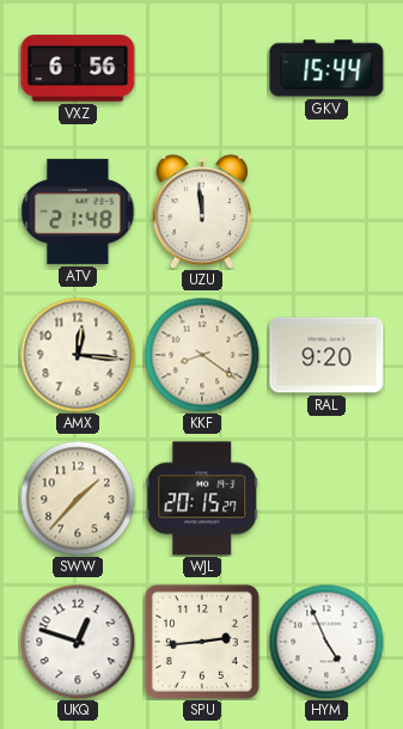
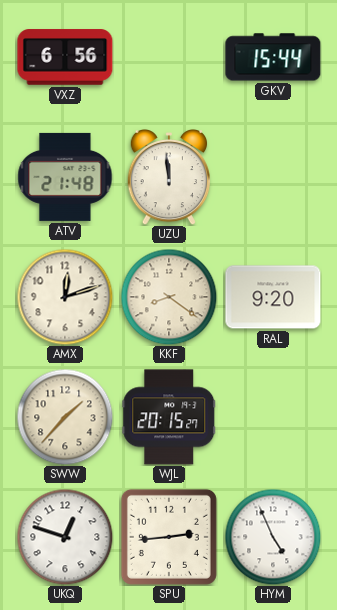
AMX: 12:16 -> 12:12 (65, 297)
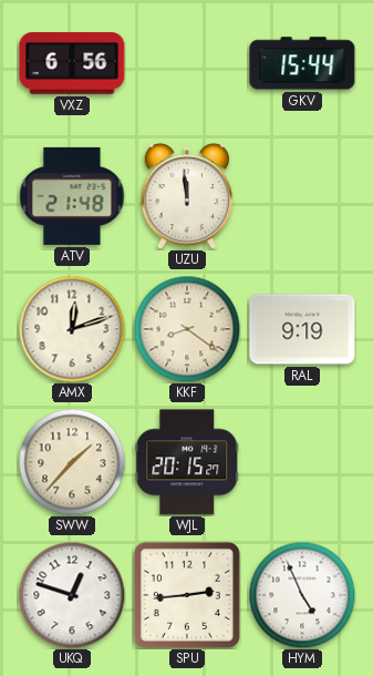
RAL: 9:20 -> 9:19 (302, 329)
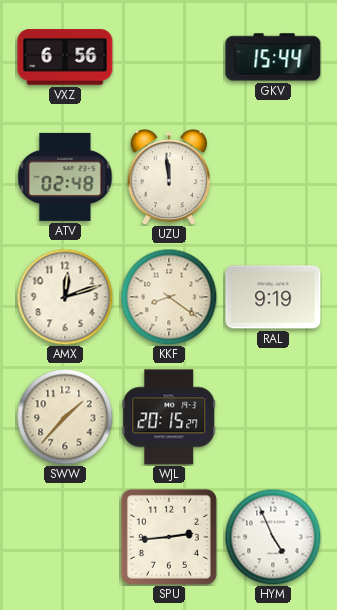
ATV: 21:48 -> 02:48 (65, 177)
UKQ: 12:48 -> none (72, 595)
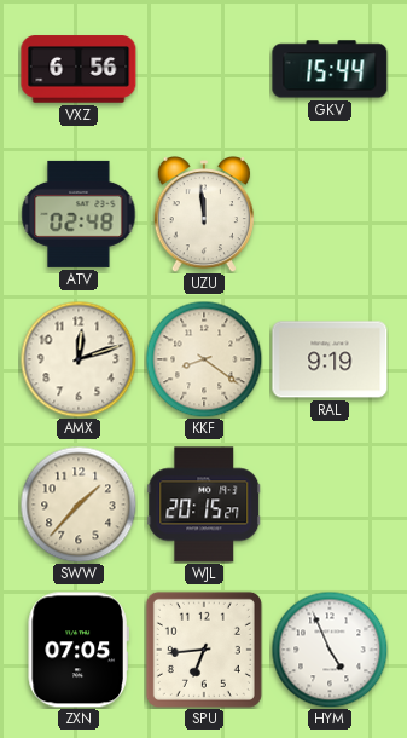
ZXN: none -> 07:05 (79, 650)
SPU: 2:44 -> 6:44 (204, 650)
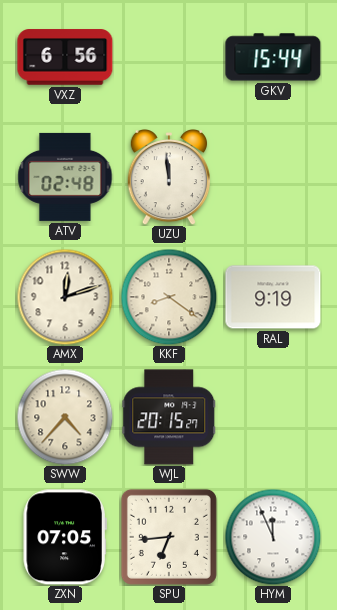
SWW: 1:37 -> 4:37 (65, 417)
HYM: 4:56 -> 11:56 (273, 537)
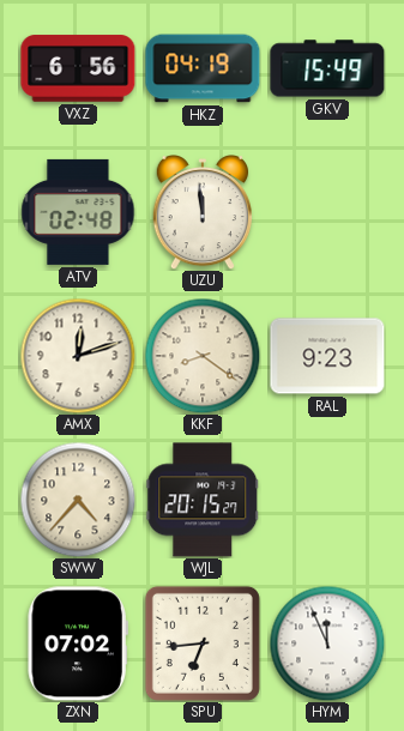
HKZ: none -> 04:19 (203, 68)
GKV: 15:44 -> 15:49 (327, 68)
RAL: 9:19 -> 9:23 (327, 356)
ZXN: 07:05 -> 07:02 (78, 644)
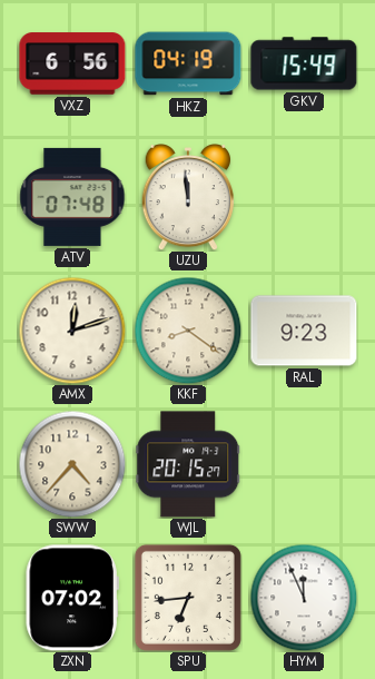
ATV: 02:48 -> 07:48 (72, 197)
